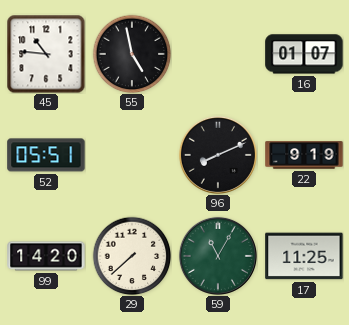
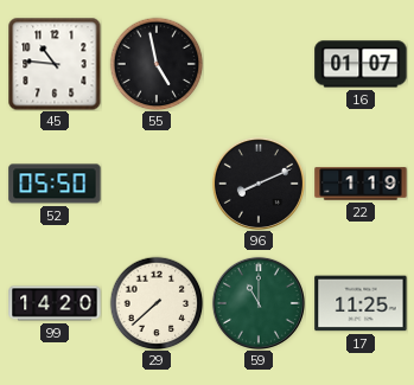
52: 05:51 -> 05:50 (55, 184)
22: 9:19 -> 1:19 (361, 184)
59: 11:05 -> 11:00 (259, 303)
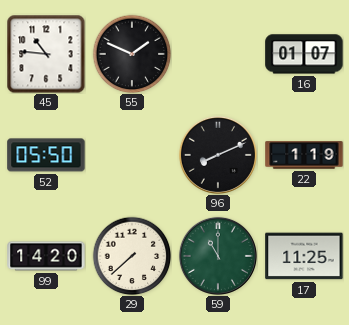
55: 4:58 -> 1:49 (132, 54)
